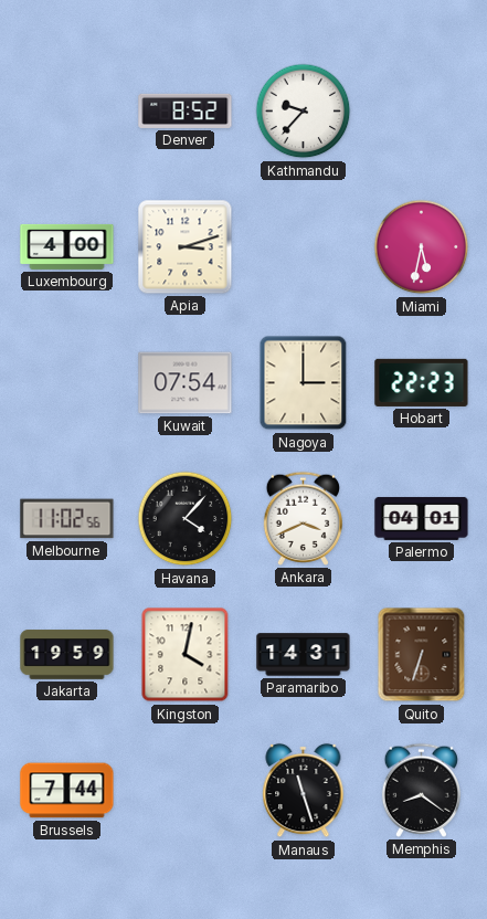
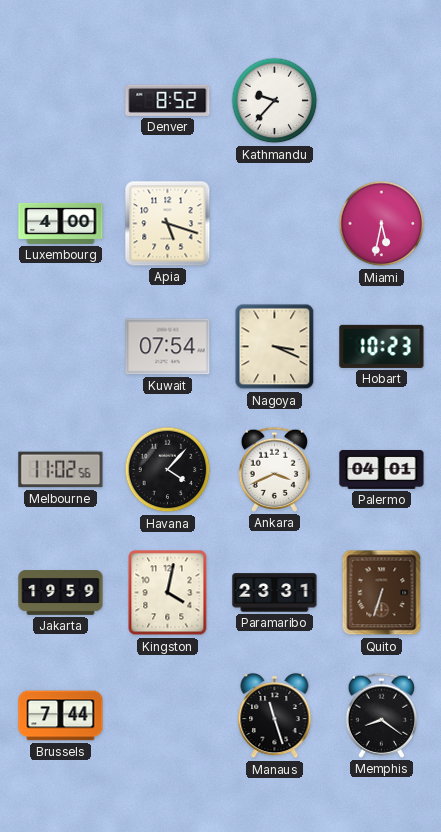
Apia: 3:12 -> 5:18 (168, 224)
Nagoya: 3:00 -> 3:19 (275, 347)
Hobart: 22:23 -> 10:23 (382, 346)
Paramaribo: 14:31 -> 23:31 (275, 593)
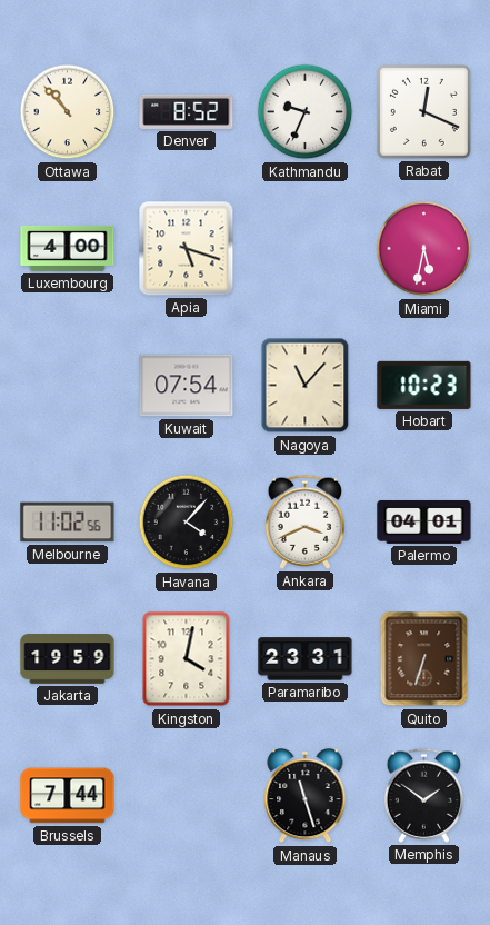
Ottawa: none -> 10:53 (68, 112)
Kathmandu: 9:37 -> 9:34 (306, 112)
Rabat: none -> 12:19 (423, 111)
Nagoya: 3:19 -> 11:07 (306, 386)
Memphis: 8:21 -> 1:51 (423, 795)
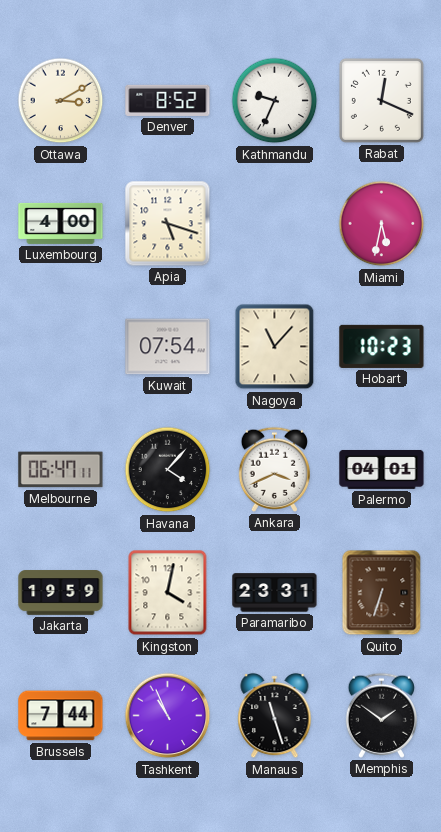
Ottawa: 10:53 -> 3:10 (61, 101)
Melbourne: 11:02 -> 06:47 (61, 470)
Tashkent: none -> 10:56 (168, 716)
